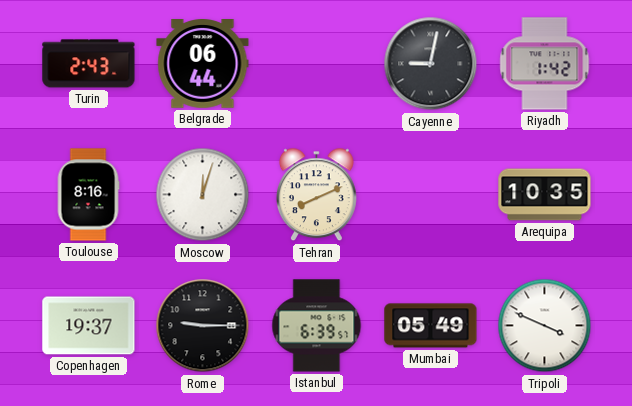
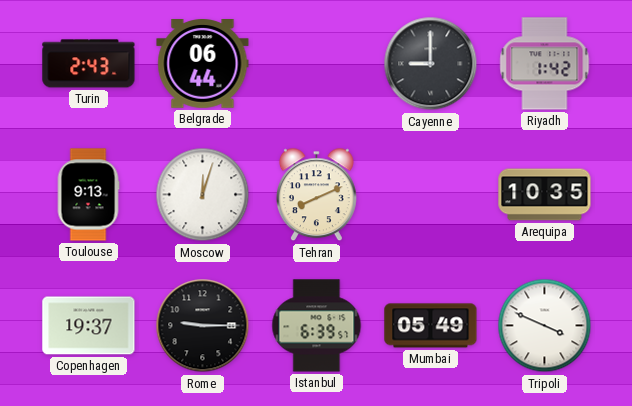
Cayenne: 9:02 -> 9:00 (431, 64)
Toulouse: 8:16 -> 9:13 (88, 195)
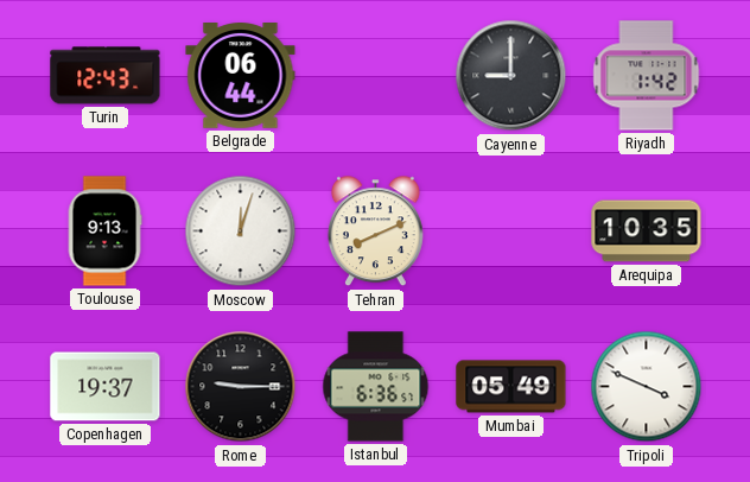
Turin: 2:43 -> 12:43 (106, 76)
Istanbul: 6:39 -> 6:36 (376, 387)
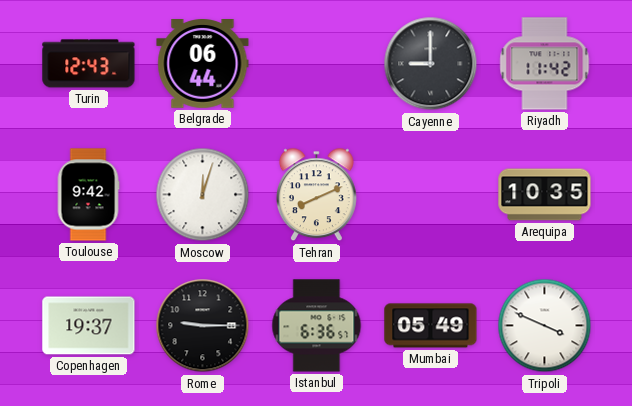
Riyadh: 1:42 -> 11:42 (545, 64)
Toulouse: 9:13 -> 9:42 (88, 195)
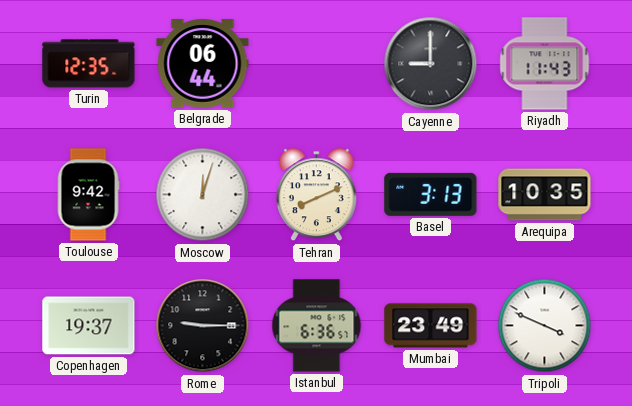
Turin: 12:43 -> 12:35 (89, 64)
Riyadh: 11:42 -> 11:43 (545, 64)
Basel: none -> 3:13 (431, 194)
Mumbai: 05:49 -> 23:49 (431, 326)
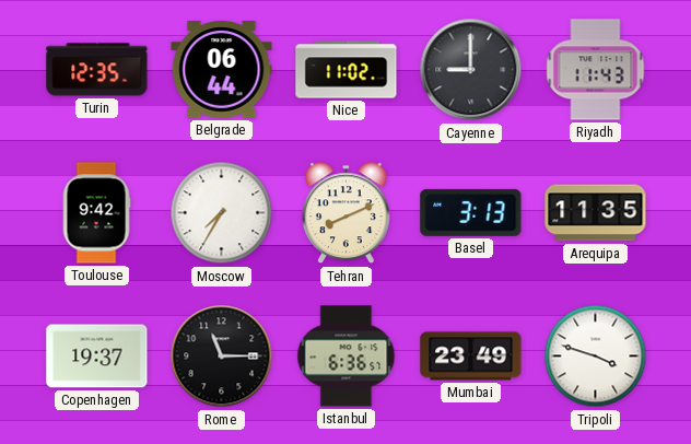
Nice: none -> 11:02 (347, 70)
Moscow: 12:03 -> 7:35 (222, 213)
Arequipa: 10:35 -> 11:35 (596, 213)
Rome: 9:15 -> 11:15 (222, 357)
Tripoli: 3:49 -> 3:48 (596, 357)
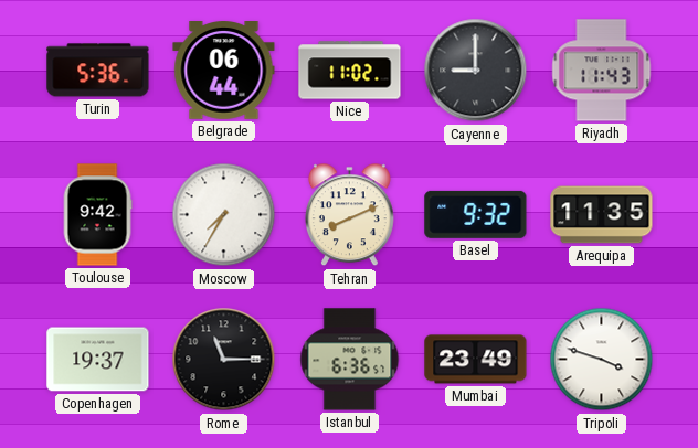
Turin: 12:35 -> 5:36 (98, 71)
Basel: 3:13 -> 9:32 (476, 214)
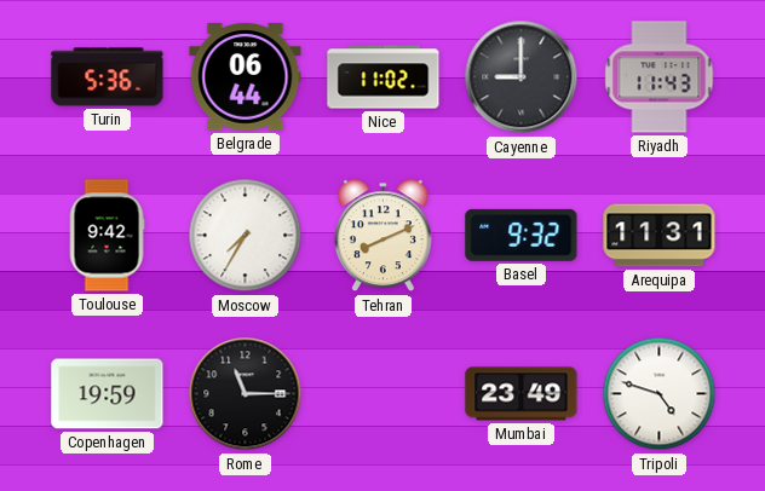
Arequipa: 11:35 -> 11:31 (660, 236)
Copenhagen: 19:37 -> 19:59 (108, 394)
Istanbul: 6:36 -> none (350, 360)
Tripoli: 3:48 -> 4:48 (660, 394)
